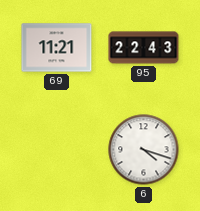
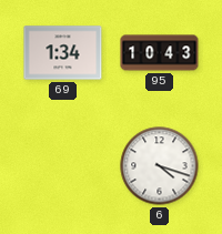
69: 11:21 -> 1:34 (63, 53)
95: 22:43 -> 10:43 (160, 53)
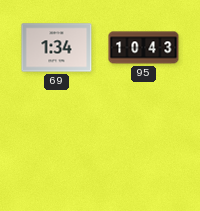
6: 4:18 -> none (160, 166)
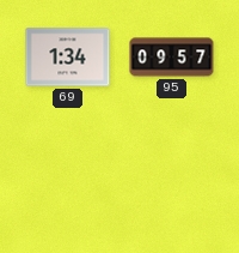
95: 10:43 -> 09:57 (172, 58)
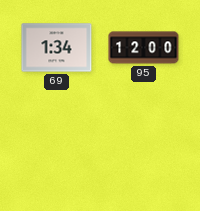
95: 09:57 -> 12:00 (144, 48)
